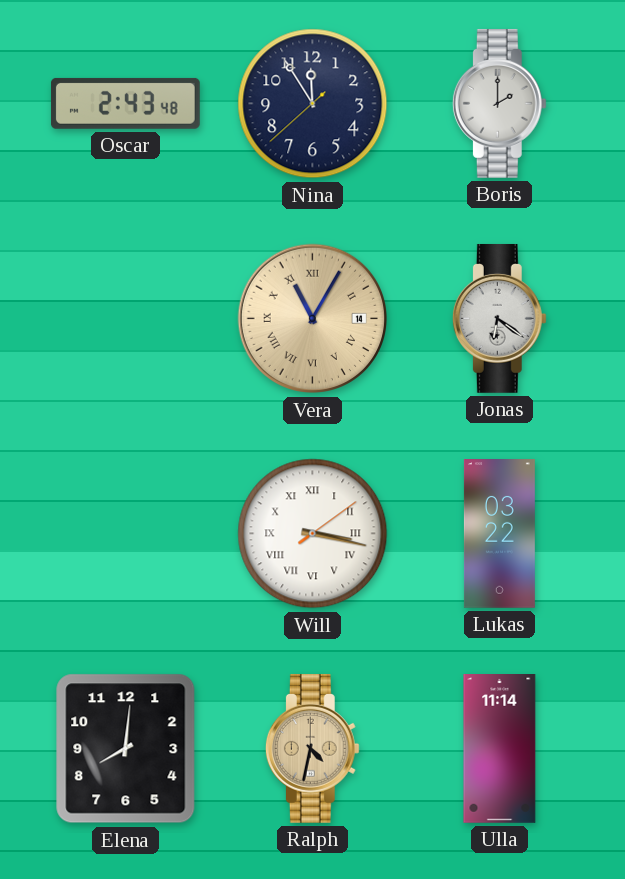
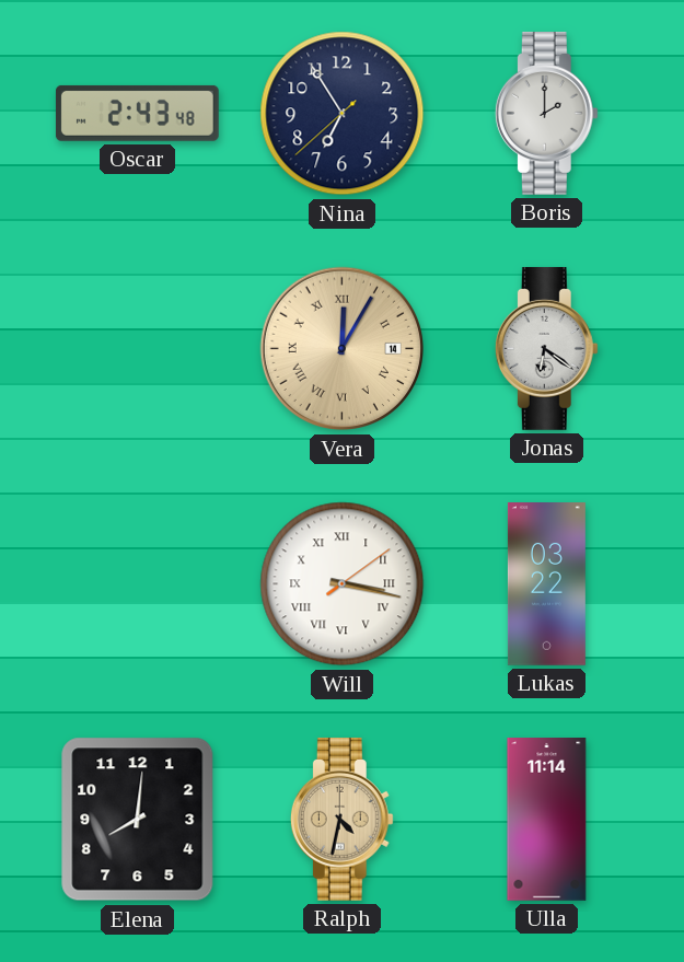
Nina: 11:54 -> 6:54 (343, 114)
Vera: 11:05 -> 12:05 (343, 349)
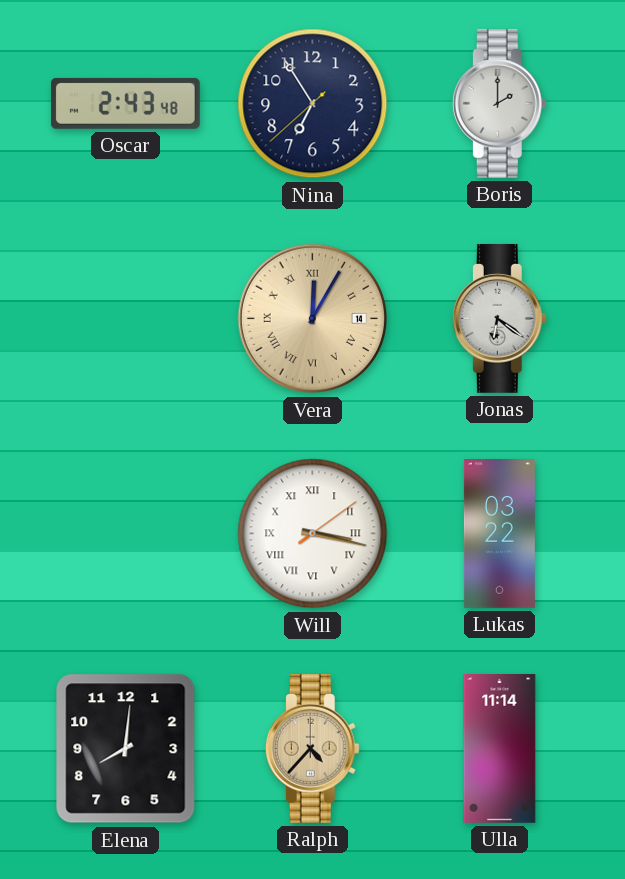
Ralph: 4:32 -> 4:37 (312, 748)
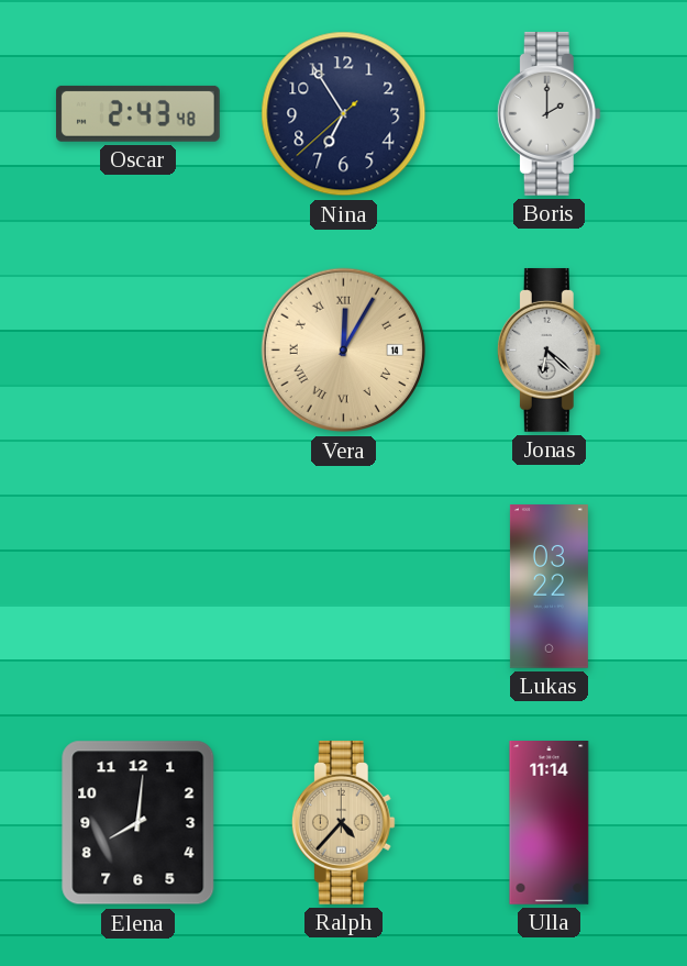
Jonas: 6:21 -> 6:22 (549, 349)
Will: 3:17 -> none (313, 534)
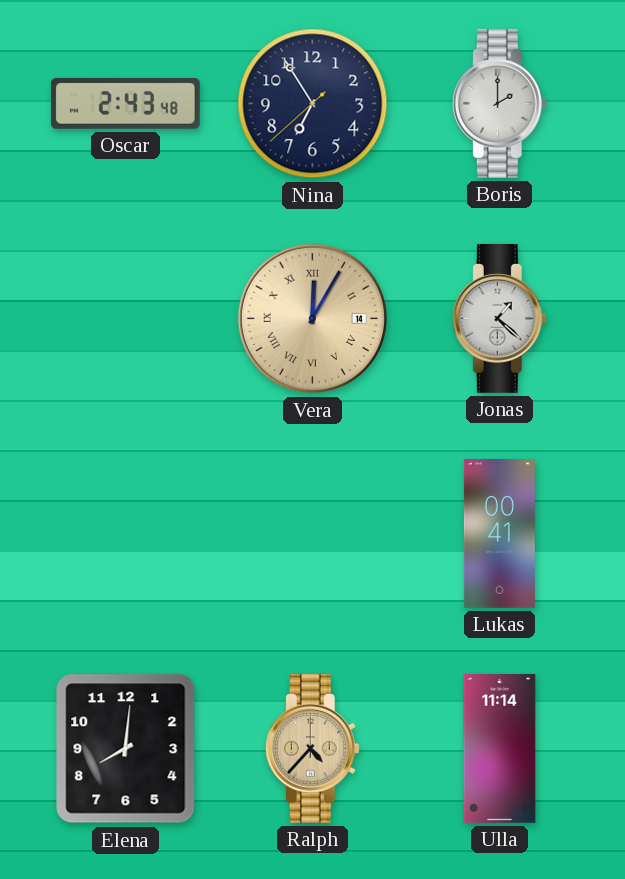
Jonas: 6:22 -> 1:22 (499, 318)
Lukas: 03:22 -> 00:41 (499, 534)
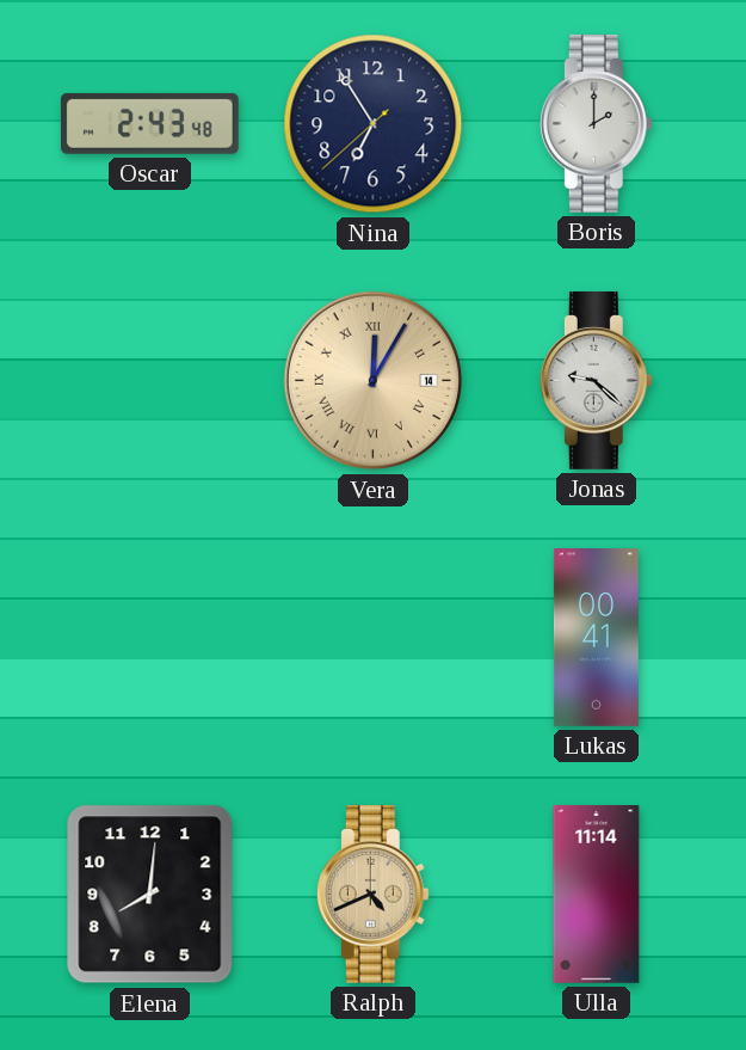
Jonas: 1:22 -> 9:22 (596, 380)
Ralph: 4:37 -> 4:41 (372, 894)
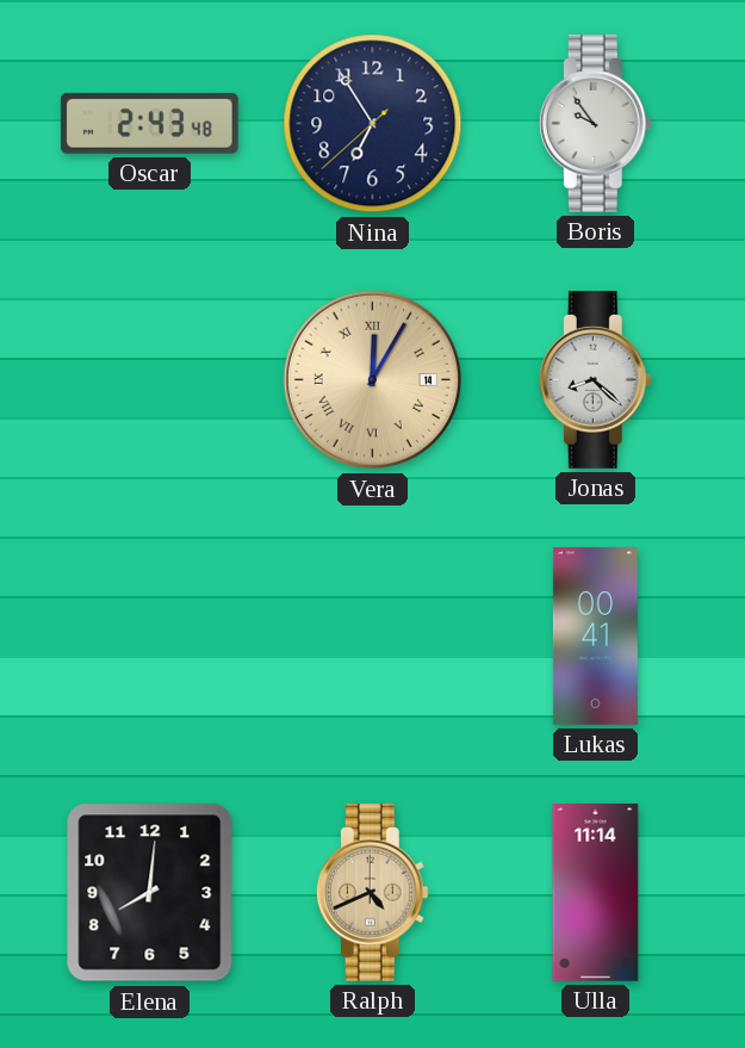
Boris: 2:00 -> 9:54 (595, 123)
Jonas: 9:22 -> 8:22 (595, 379)
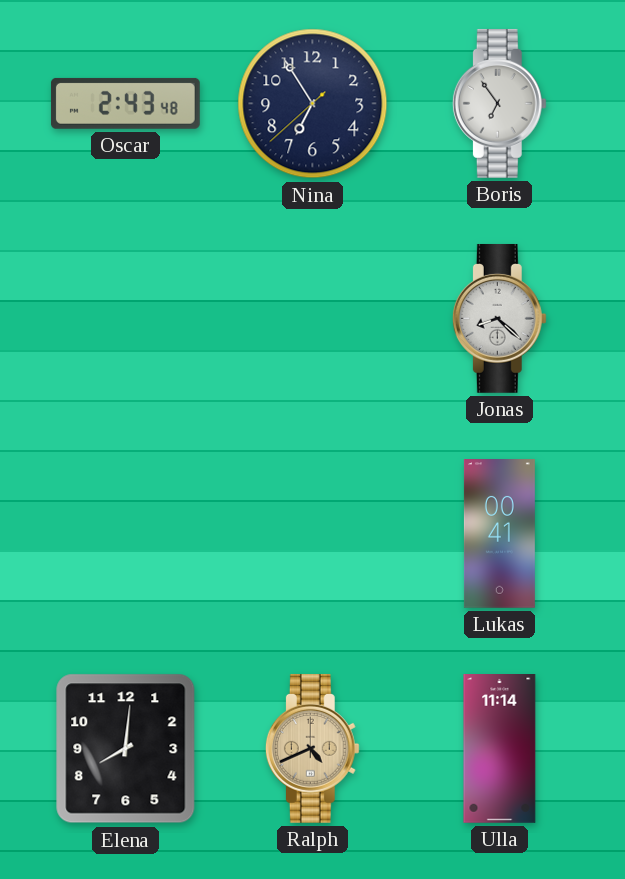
Boris: 9:54 -> 6:54 (499, 103)
Vera: 12:05 -> none (373, 380)
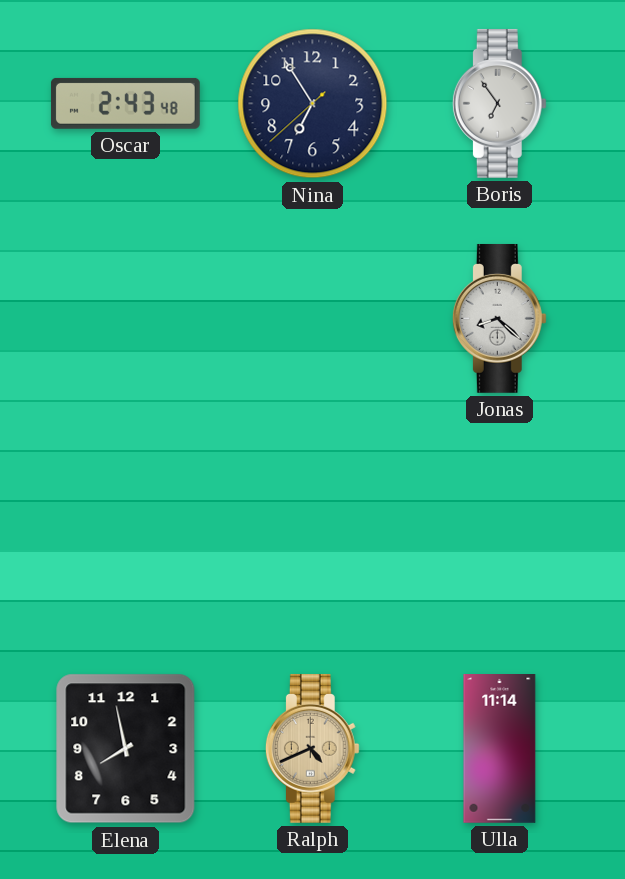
Lukas: 00:41 -> none (499, 534)
Elena: 8:01 -> 7:58 (126, 749)
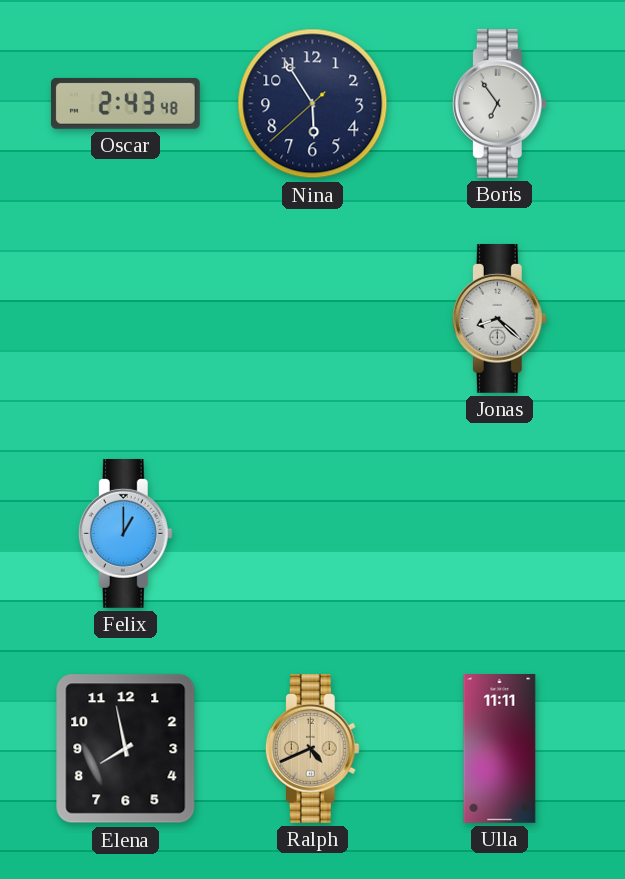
Nina: 6:54 -> 5:54 (313, 104)
Felix: none -> 1:00 (125, 533)
Ulla: 11:14 -> 11:11 (500, 749)
